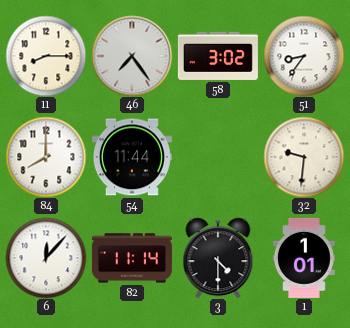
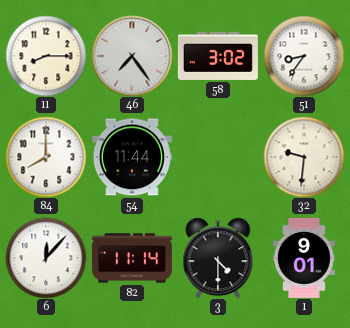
1: 1:01 -> 9:01 (304, 258)
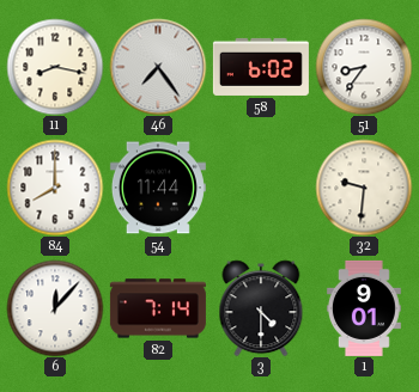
11: 8:15 -> 8:17 (55, 67)
58: 3:02 -> 6:02 (261, 67)
82: 11:14 -> 7:14 (158, 308)
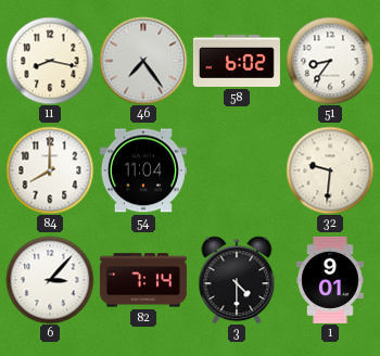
54: 11:44 -> 11:04 (143, 170)
6: 12:07 -> 3:07 (50, 280)
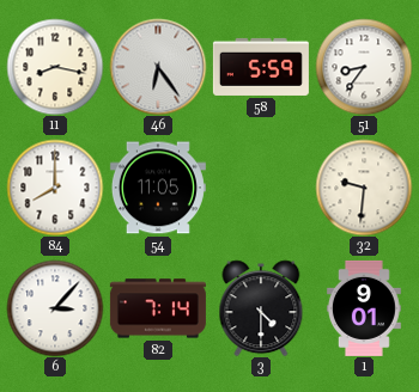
46: 7:24 -> 6:24 (158, 67)
58: 6:02 -> 5:59 (261, 67)
54: 11:04 -> 11:05 (158, 188)
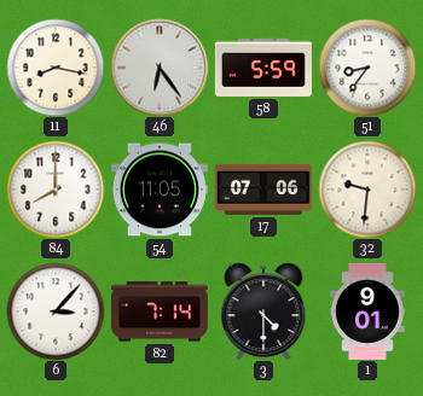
17: none -> 07:06 (263, 190)
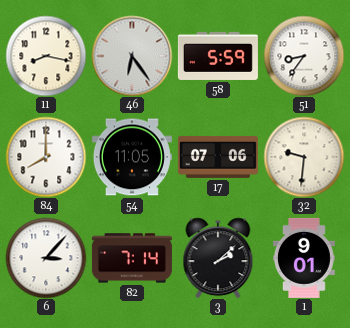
3: 4:30 -> 2:08 (218, 258)
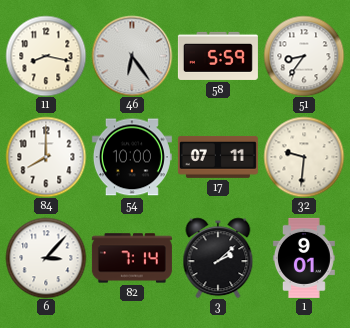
54: 11:05 -> 10:00 (132, 157)
17: 07:06 -> 07:11 (218, 157)
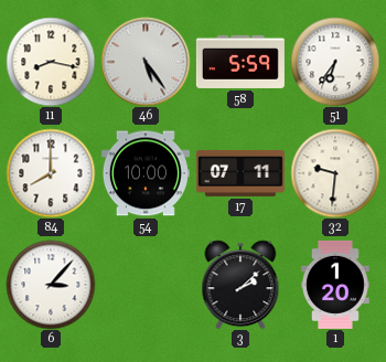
46: 6:24 -> 5:24 (146, 62)
51: 8:36 -> 6:36 (335, 62)
82: 7:14 -> none (132, 258)
1: 9:01 -> 1:20 (335, 285)
